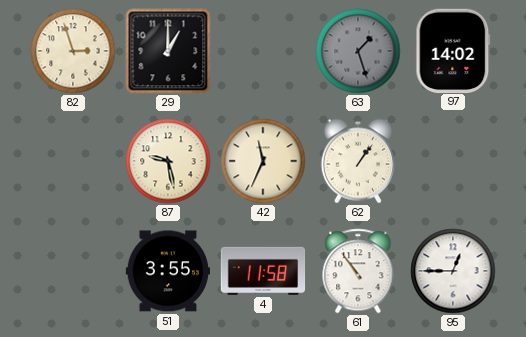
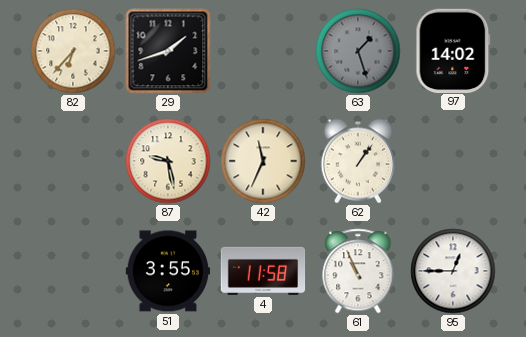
82: 2:57 -> 6:37 (73, 51)
29: 1:00 -> 1:42 (168, 51)
61: 10:54 -> 10:56 (358, 271)
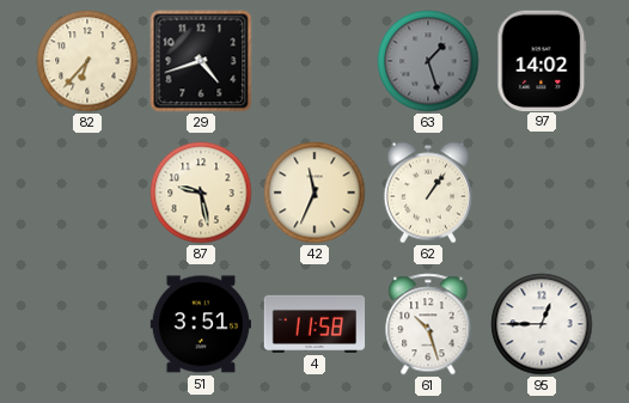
29: 1:42 -> 4:42 (201, 61)
51: 3:55 -> 3:51 (200, 324)
61: 10:56 -> 10:27 (428, 324)
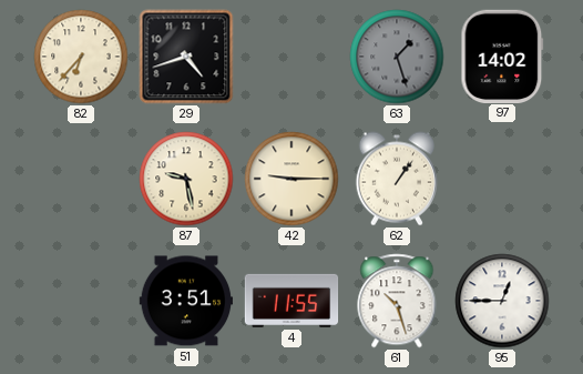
42: 11:34 -> 9:15 (291, 179)
4: 11:58 -> 11:55 (291, 301)
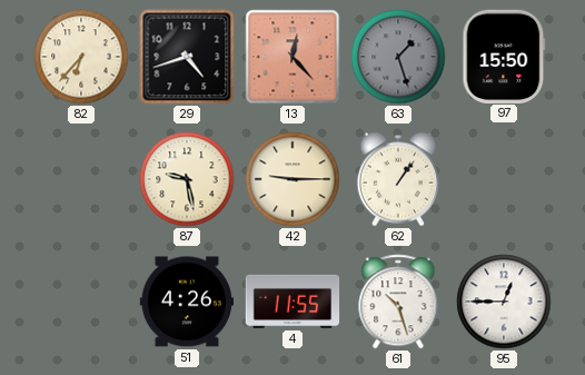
13: none -> 12:23 (292, 57)
97: 14:02 -> 15:50 (504, 56)
51: 3:51 -> 4:26 (186, 302)
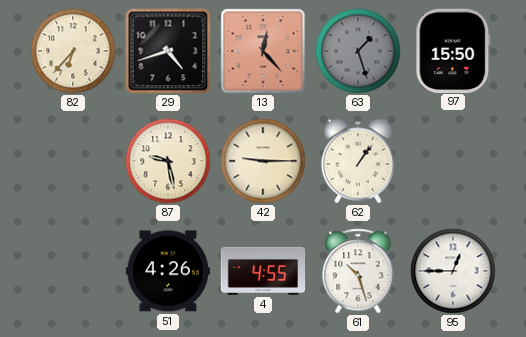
4: 11:55 -> 4:55 (263, 271)
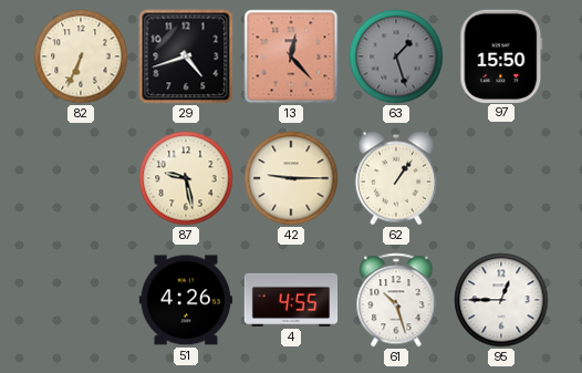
82: 6:37 -> 6:34 (81, 56)
